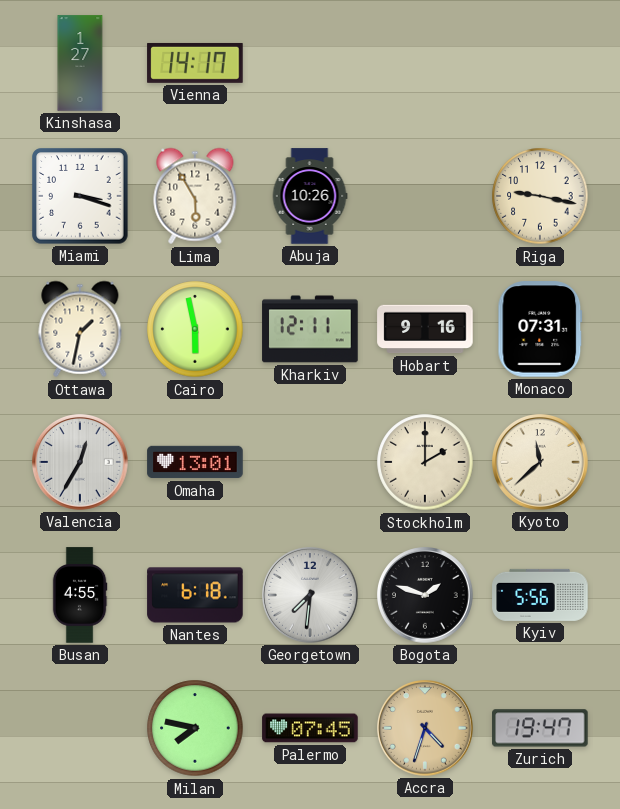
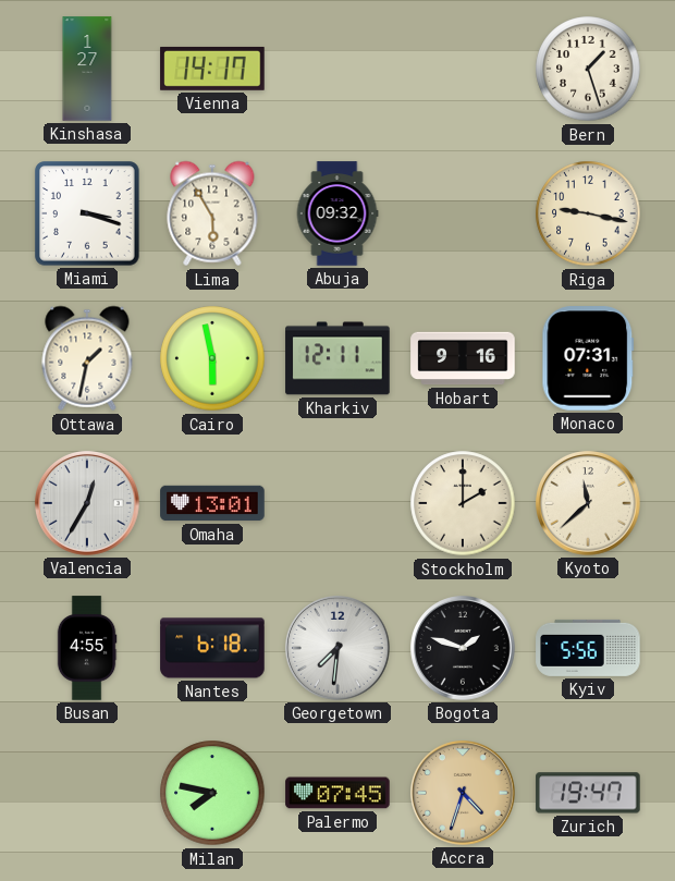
Bern: none -> 1:27 (588, 69)
Abuja: 10:26 -> 09:32 (337, 213)
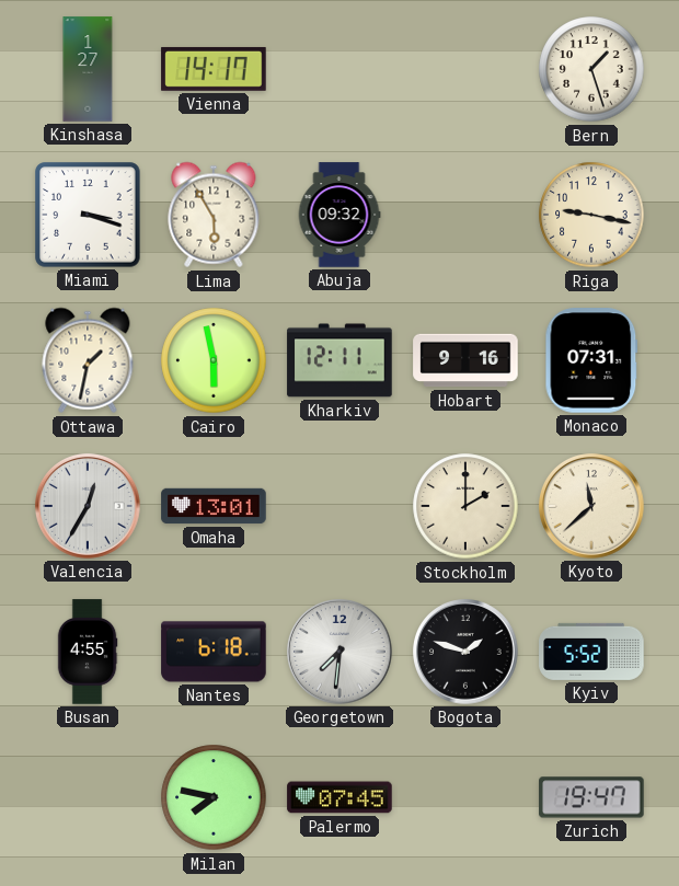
Kyiv: 5:56 -> 5:52 (591, 652)
Accra: 4:33 -> none (463, 793)
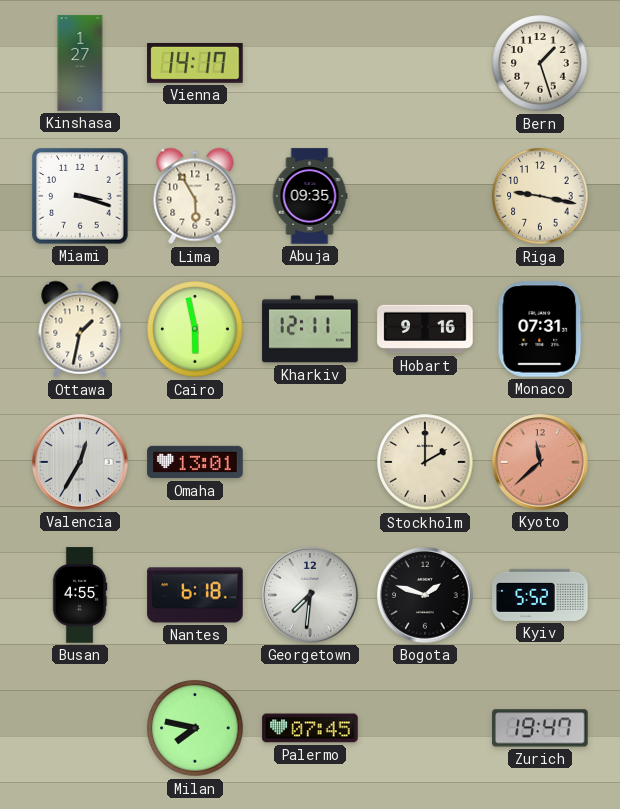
Abuja: 09:32 -> 09:35 (310, 196)
Kyoto dial: cream -> salmon (540, 462)
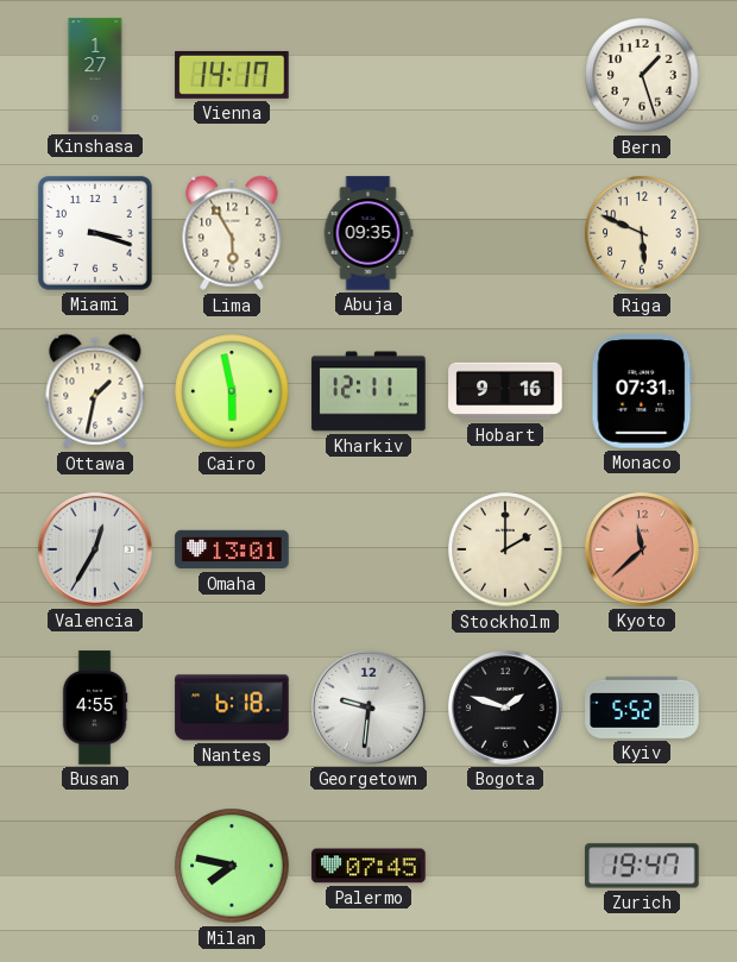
Riga: 9:17 -> 5:49 (642, 233)
Georgetown: 7:31 -> 9:31 (368, 708)
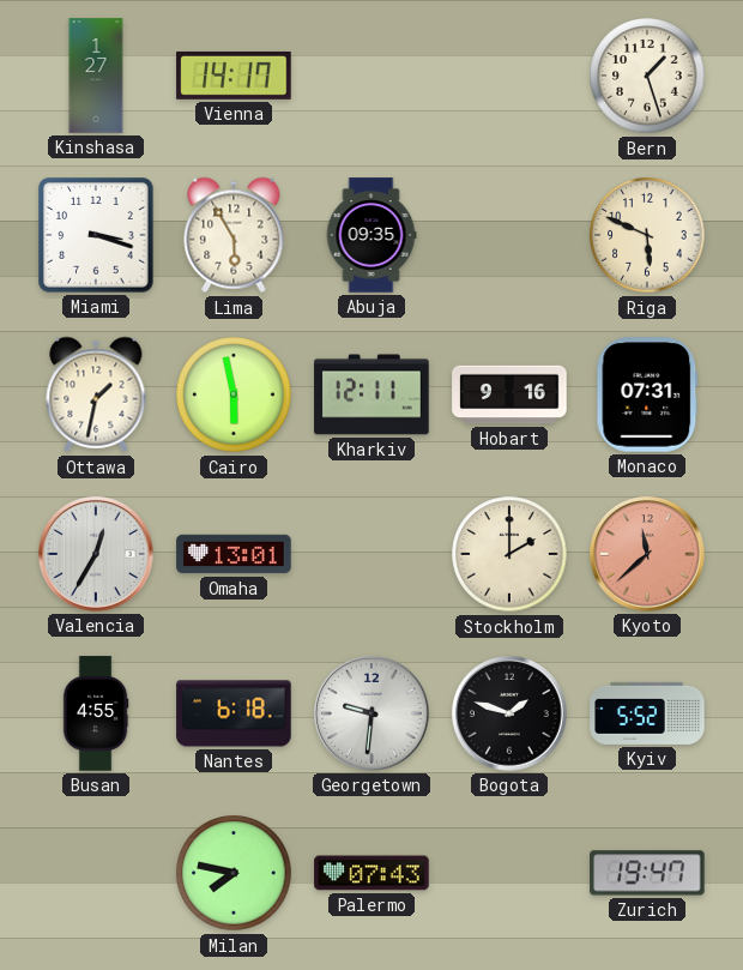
Palermo: 07:45 -> 07:43 (371, 873)
